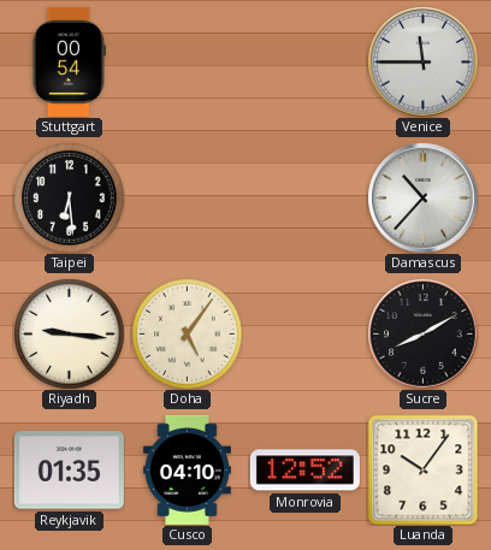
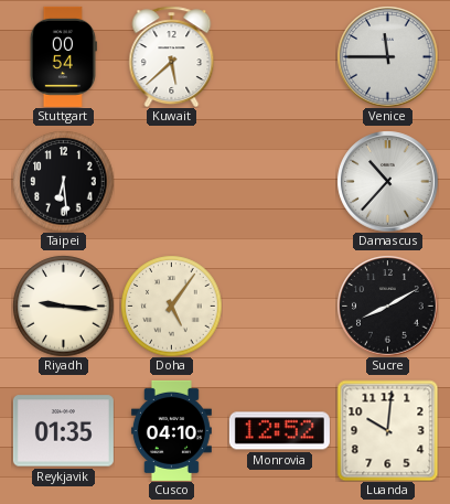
Kuwait: none -> 5:38 (172, 56)
Luanda: 10:06 -> 10:01 (387, 430)
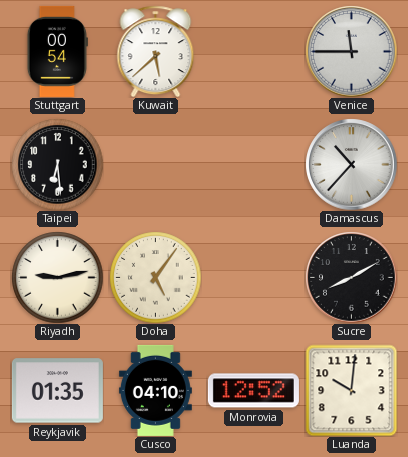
Riyadh: 9:16 -> 9:13 (57, 277)
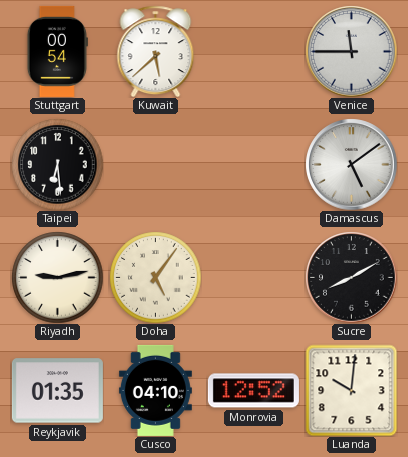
Damascus: 10:37 -> 5:09 (351, 164)
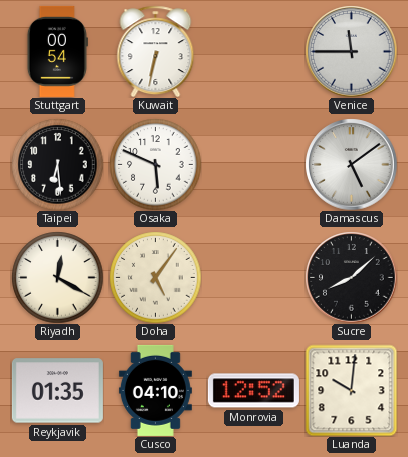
Kuwait: 5:38 -> 6:32 (156, 51)
Osaka: none -> 5:49 (155, 164)
Riyadh: 9:13 -> 12:20 (57, 277)
Sucre: 8:10 -> 8:08 (351, 277)
